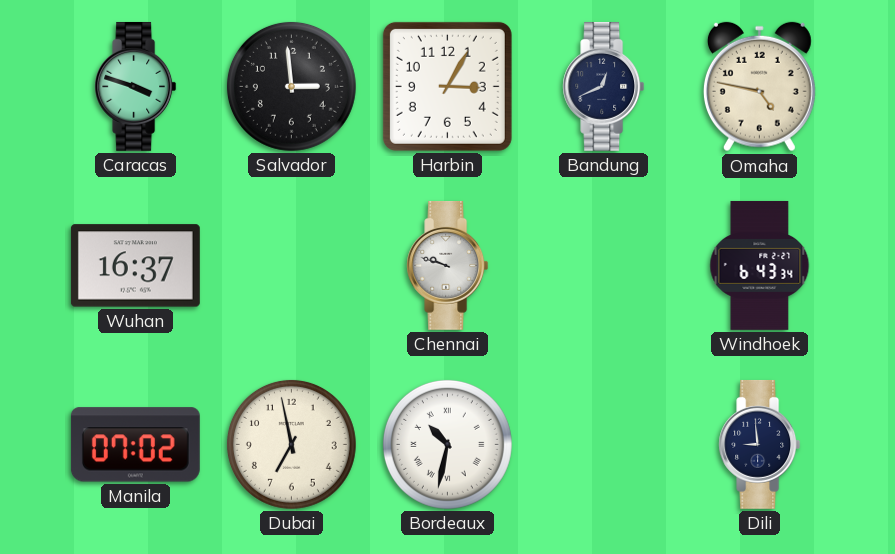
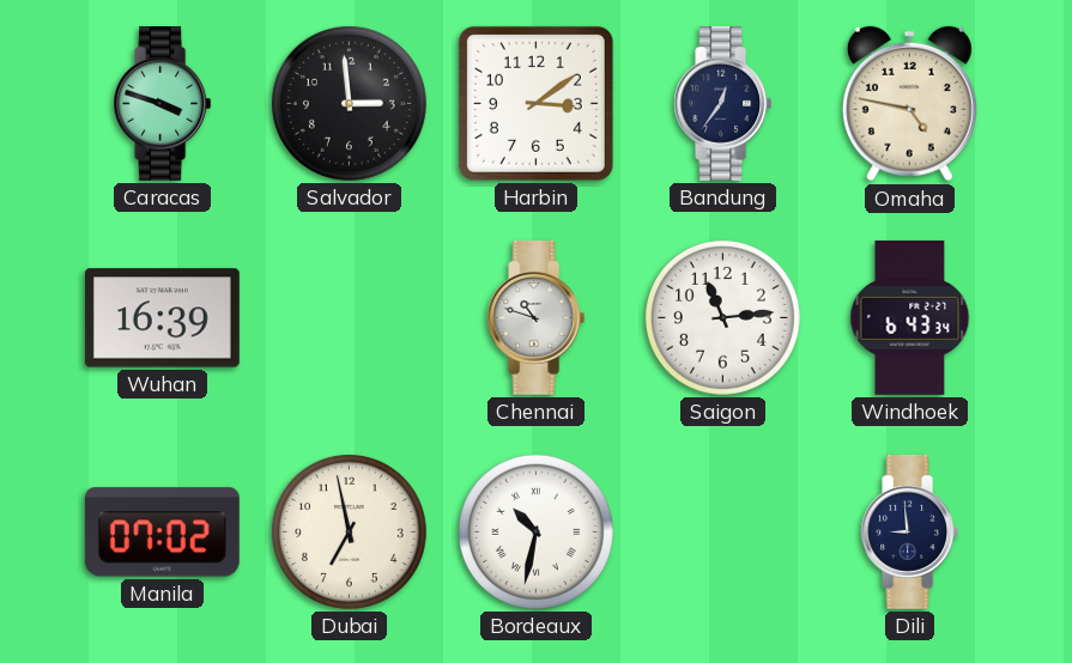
Harbin: 3:05 -> 3:09 (535, 103)
Bandung: 12:41 -> 12:36 (723, 103)
Wuhan: 16:37 -> 16:39 (162, 318)
Chennai: 9:48 -> 10:48 (537, 317)
Saigon: none -> 11:14 (722, 317)
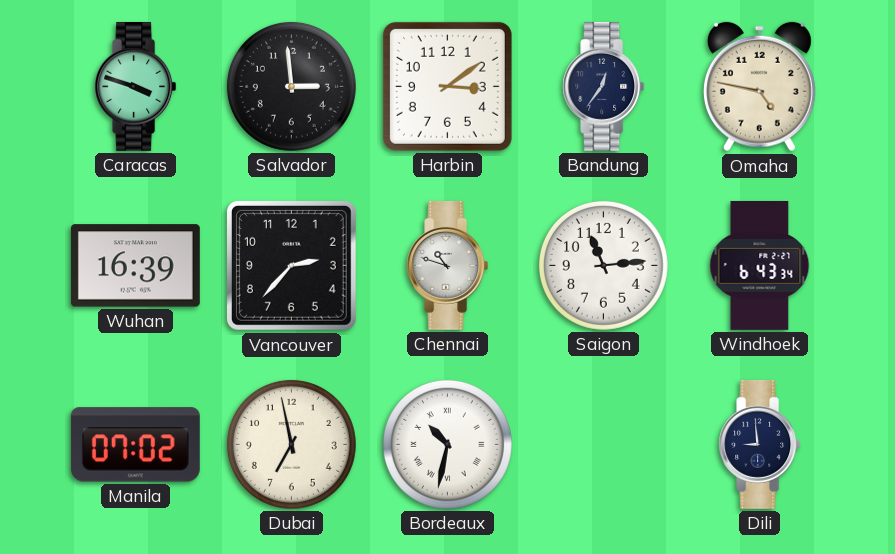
Vancouver: none -> 2:37 (291, 265)
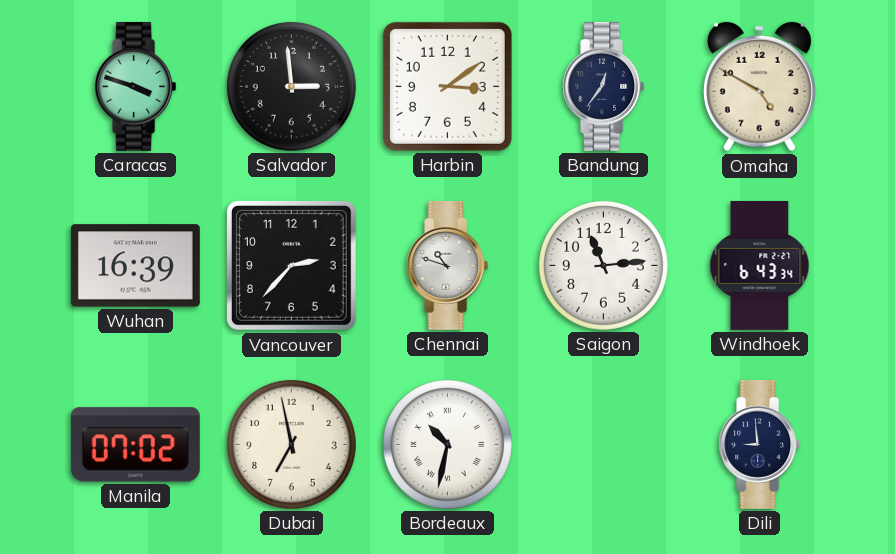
Omaha: 4:47 -> 4:50 (759, 87)
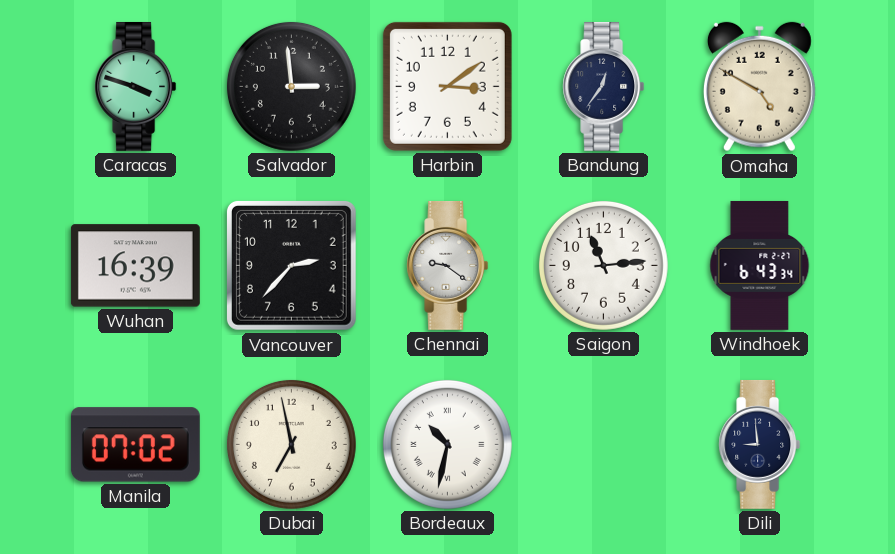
Chennai: 10:48 -> 9:21 (448, 265)
